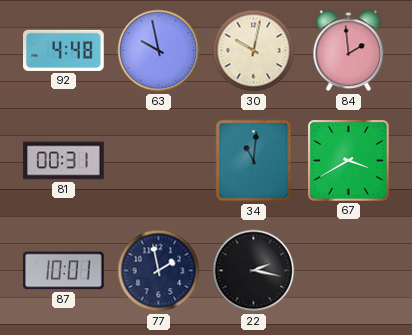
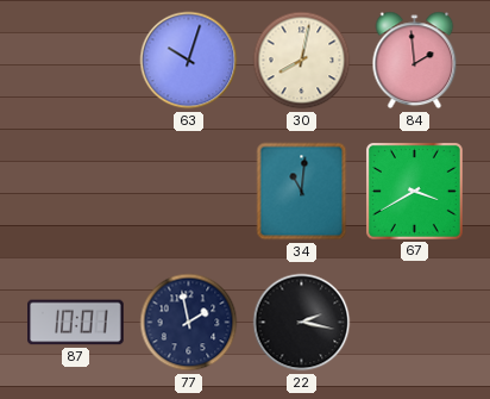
92: 4:48 -> none (64, 50)
63: 9:58 -> 10:03 (189, 61)
30: 10:02 -> 8:02 (302, 61)
81: 00:31 -> none (64, 161)
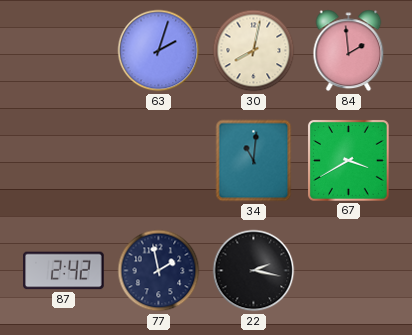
63: 10:03 -> 2:03 (159, 51)
87: 10:01 -> 2:42 (64, 271)
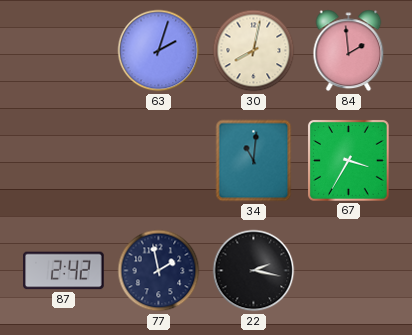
67: 3:40 -> 3:35 (348, 160)
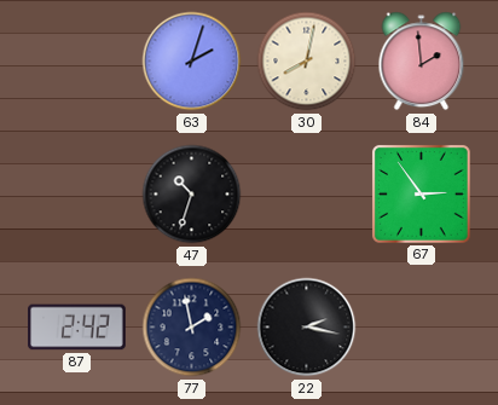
47: none -> 10:33 (192, 195)
34: 11:01 -> none (254, 161)
67: 3:35 -> 2:54 (421, 193)
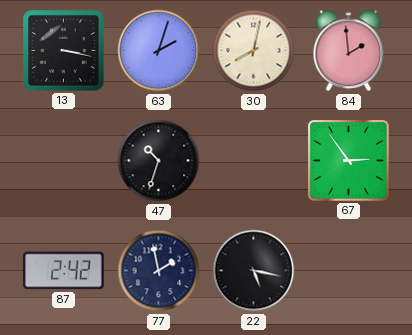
13: none -> 3:17 (64, 51)
22: 2:17 -> 5:17 (254, 271)
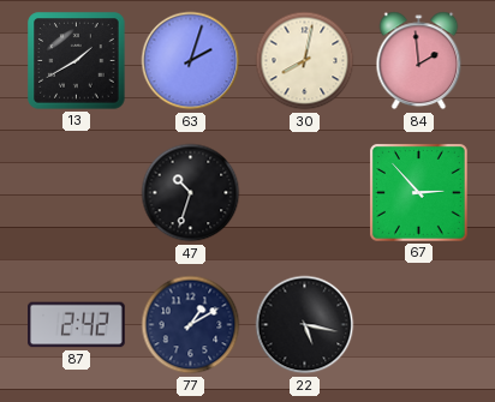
13: 3:17 -> 1:40 (77, 61)
67: 2:54 -> 2:53 (418, 192)
77: 1:58 -> 1:10 (191, 325)
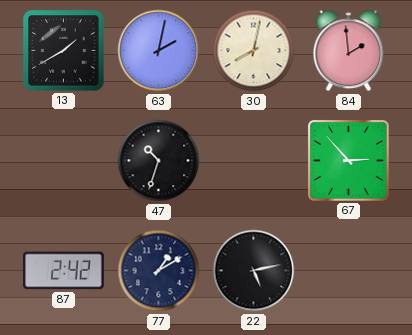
63: 2:03 -> 2:02 (159, 51)
22: 5:17 -> 5:13 (254, 271)
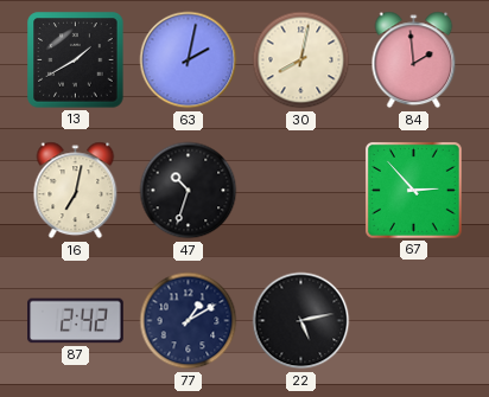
16: none -> 7:02 (76, 191)
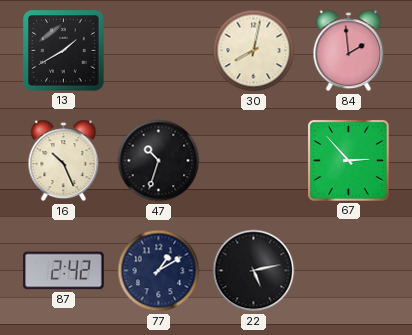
63: 2:02 -> none (189, 60)
16: 7:02 -> 10:26 (64, 161)
